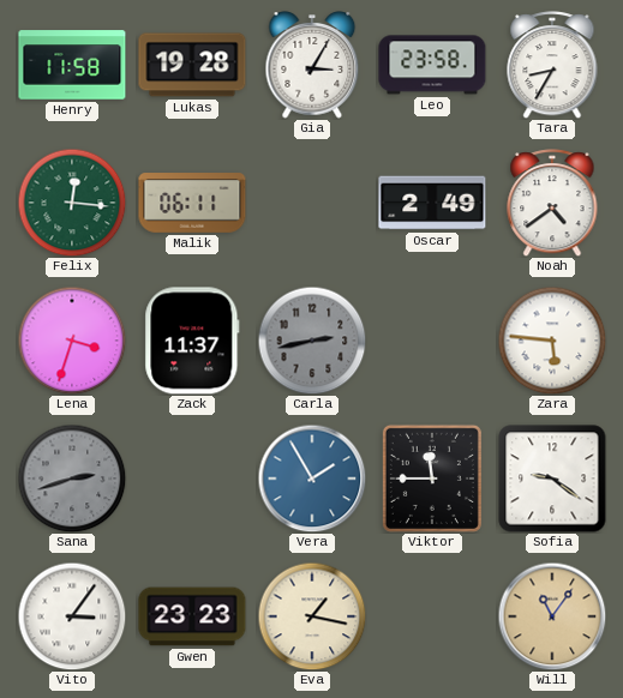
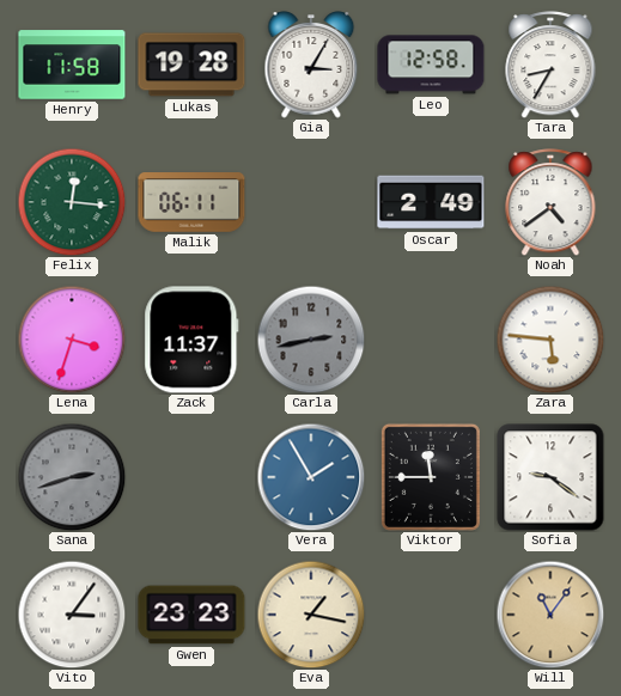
Leo: 23:58 -> 12:58 (431, 65)
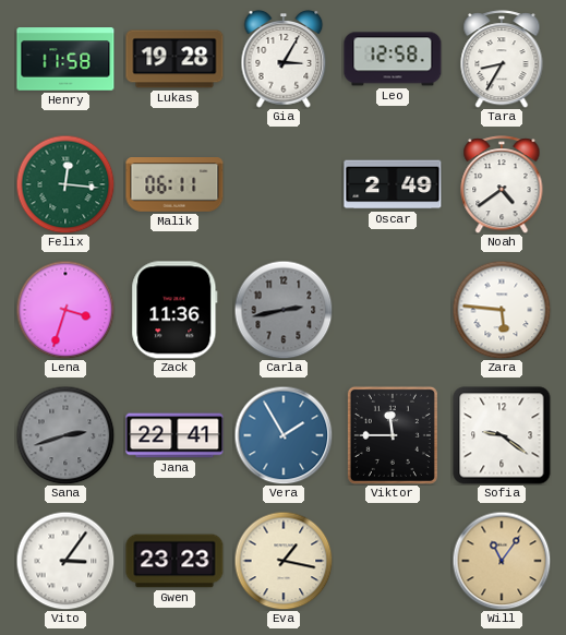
Zack: 11:37 -> 11:36 (174, 310)
Jana: none -> 22:41 (174, 435)
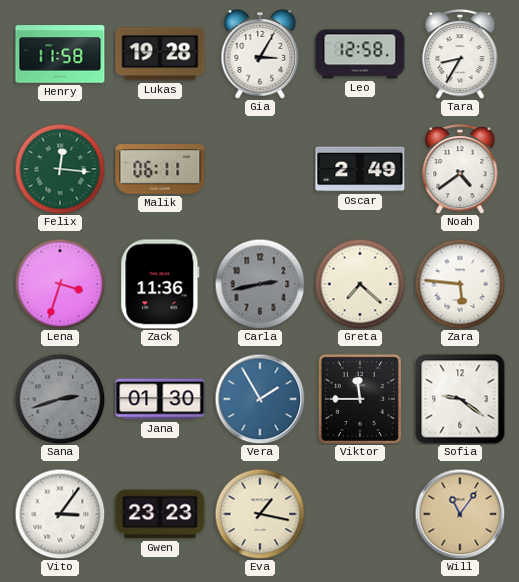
Greta: none -> 7:22 (360, 284)
Jana: 22:41 -> 01:30 (160, 399)
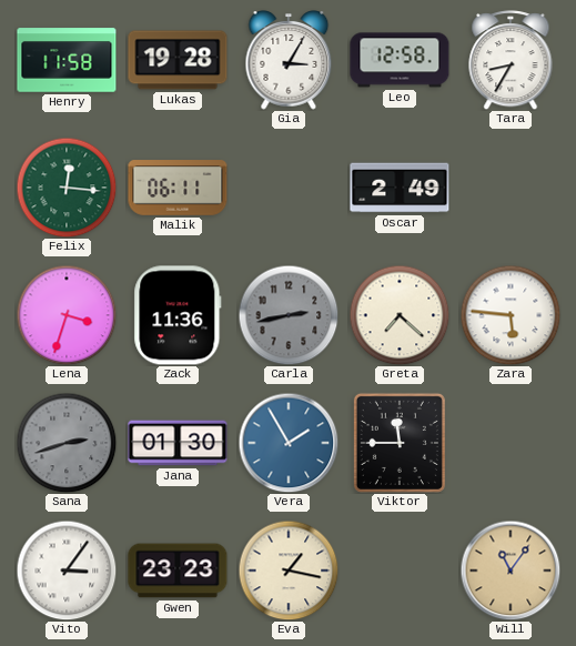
Noah: 4:39 -> none (460, 169)
Sofia: 9:21 -> none (460, 399)
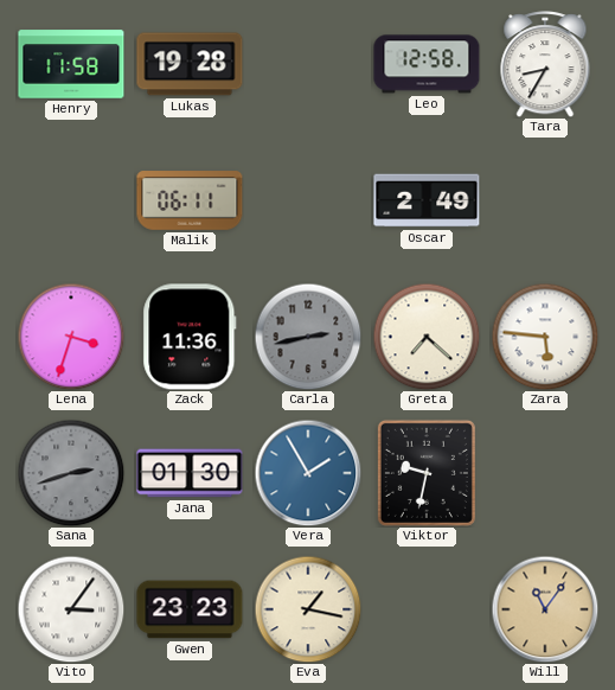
Gia: 3:05 -> none (289, 60)
Felix: 12:16 -> none (67, 188)
Viktor: 11:45 -> 9:32 (427, 473)
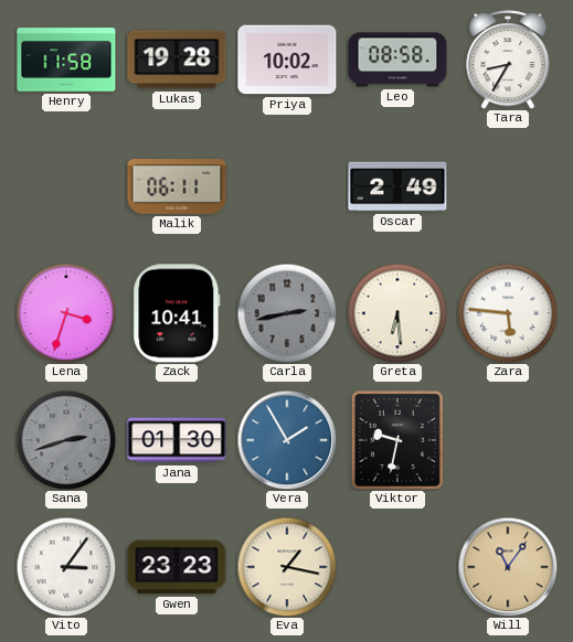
Priya: none -> 10:02 (287, 60)
Leo: 12:58 -> 08:58 (397, 60)
Zack: 11:36 -> 10:41 (177, 313)
Greta: 7:22 -> 6:29 (397, 313)
